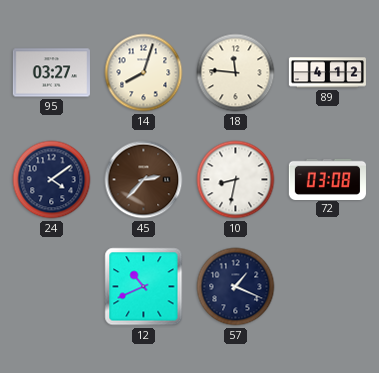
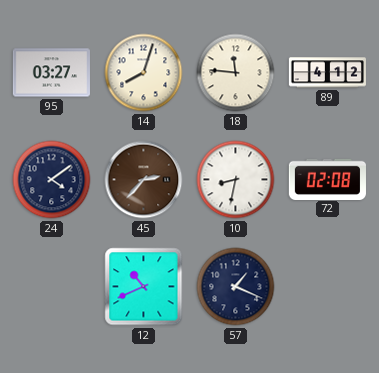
72: 03:08 -> 02:08 (327, 179)
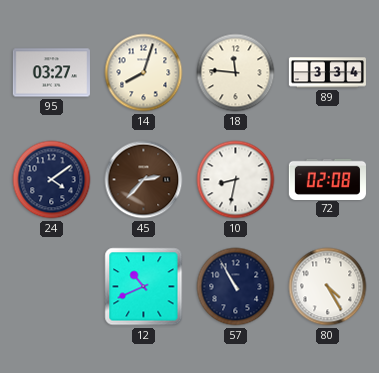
89: 4:12 -> 3:34 (327, 73)
57: 1:19 -> 10:55 (236, 287)
80: none -> 4:25 (328, 287)
